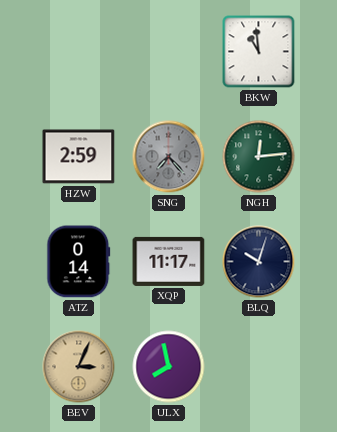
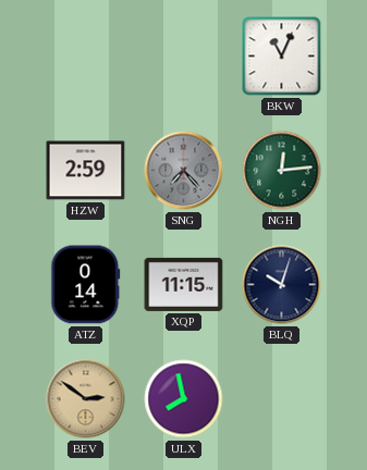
BKW: 10:59 -> 11:04 (282, 57)
XQP: 11:17 -> 11:15 (184, 284)
BEV: 3:04 -> 2:51 (86, 399)
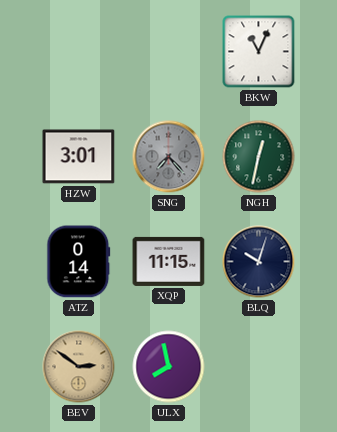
HZW: 2:59 -> 3:01 (79, 157)
NGH: 12:14 -> 12:32 (259, 157)
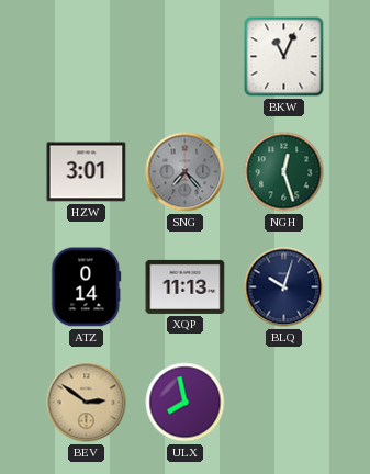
NGH: 12:32 -> 12:27 (284, 172)
XQP: 11:15 -> 11:13 (186, 286)
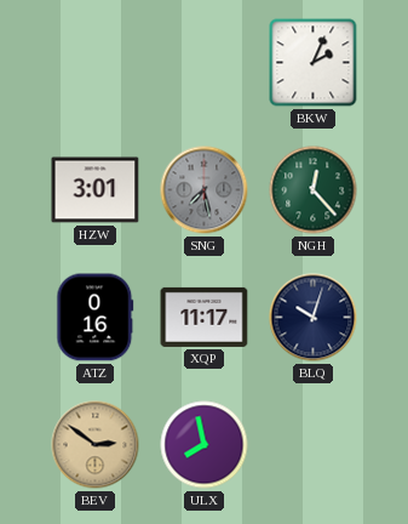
BKW: 11:04 -> 2:04 (314, 63)
SNG: 7:23 -> 7:28 (205, 190)
NGH: 12:27 -> 12:23 (314, 190)
ATZ: 0:14 -> 0:16 (96, 318)
XQP: 11:13 -> 11:17 (205, 317)
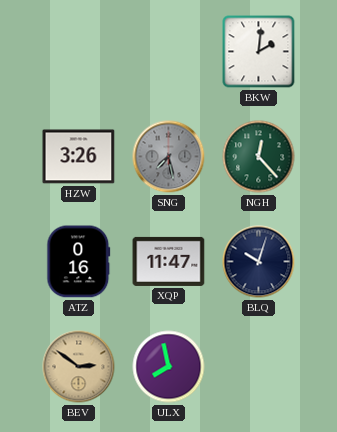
BKW: 2:04 -> 2:01 (259, 52)
HZW: 3:01 -> 3:26 (79, 157)
XQP: 11:17 -> 11:47 (169, 261)
